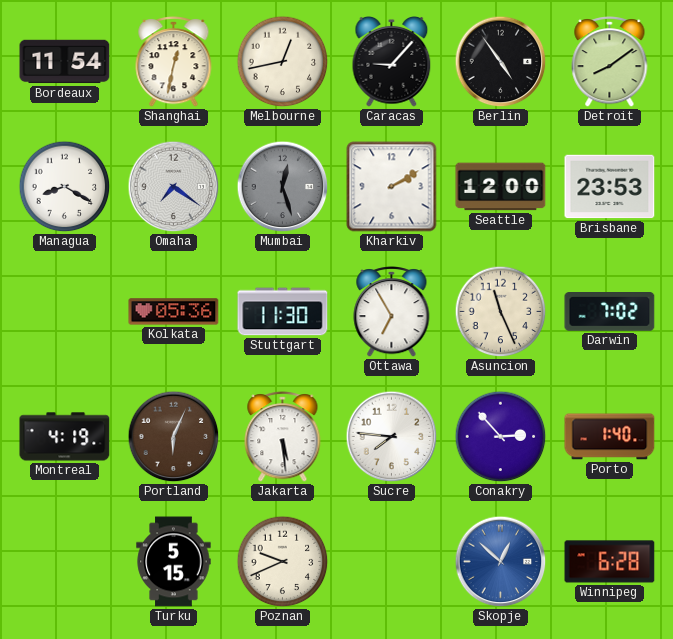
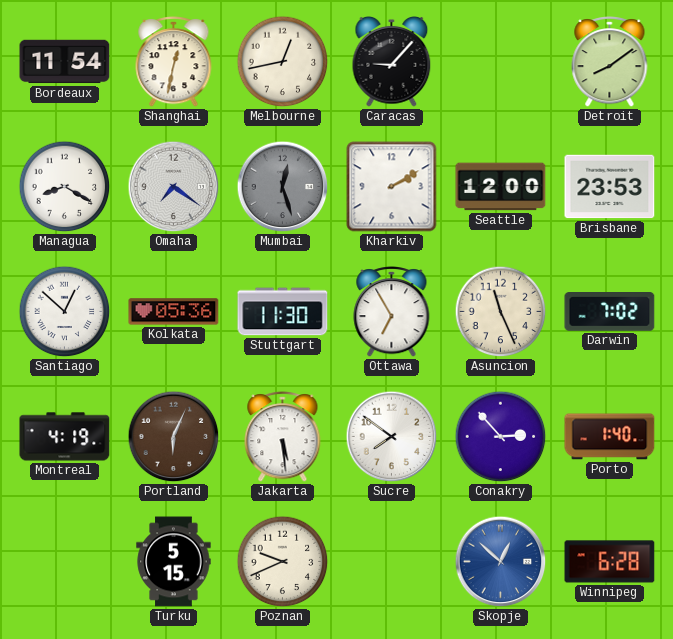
Berlin: 4:54 -> none (501, 62)
Santiago: none -> 12:52 (65, 312)
Sucre: 7:46 -> 7:51 (392, 437)
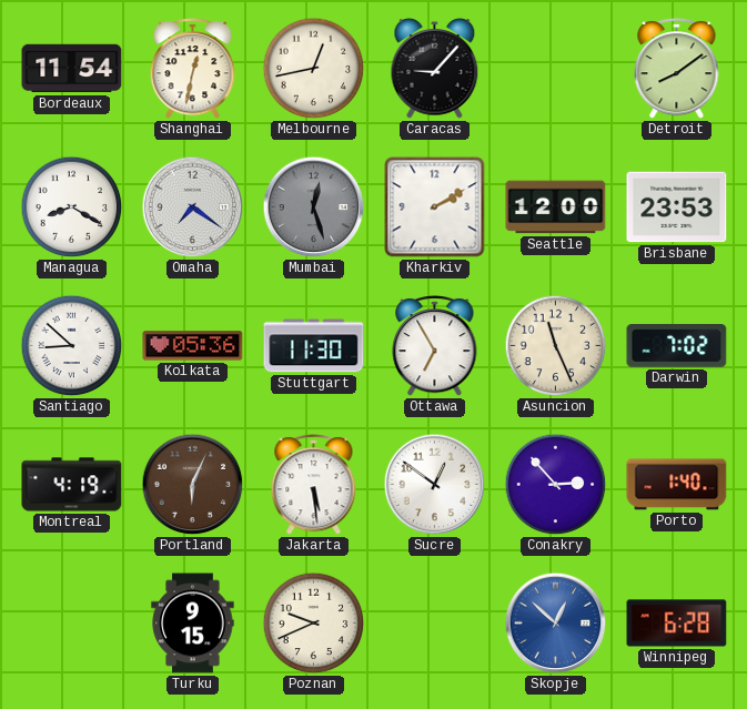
Santiago: 12:52 -> 8:52 (72, 346)
Sucre: 7:51 -> 12:51 (435, 485)
Turku: 5:15 -> 9:15 (193, 624)
